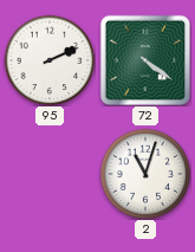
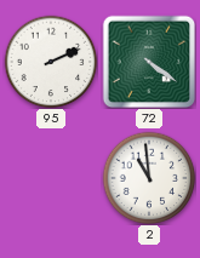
2: 11:03 -> 10:59 (149, 178)
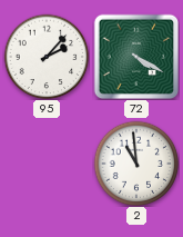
95: 2:11 -> 2:07 (47, 57)
72: 4:21 -> 4:20 (136, 57)
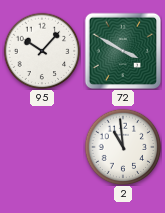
95: 2:07 -> 10:07 (42, 51)
72: 4:20 -> 3:50 (123, 51)
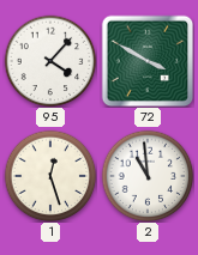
95: 10:07 -> 4:07 (50, 61)
1: none -> 12:27 (50, 176)
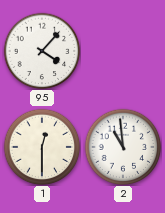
72: 3:50 -> none (148, 61)
1: 12:27 -> 12:30 (42, 147)
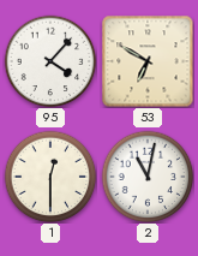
53: none -> 6:50 (148, 61)
2: 10:59 -> 11:02 (148, 177)
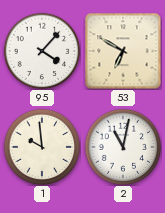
1: 12:30 -> 9:59 (42, 147)
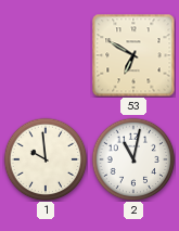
95: 4:07 -> none (42, 51)
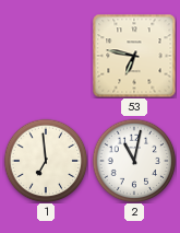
53: 6:50 -> 6:47 (134, 56)
1: 9:59 -> 6:59 (46, 161)
